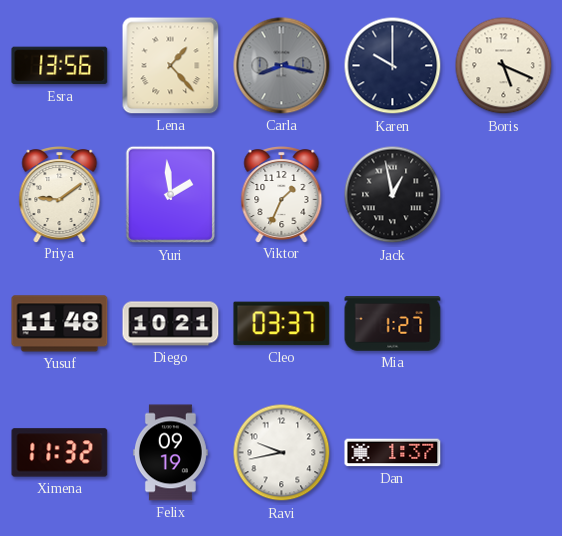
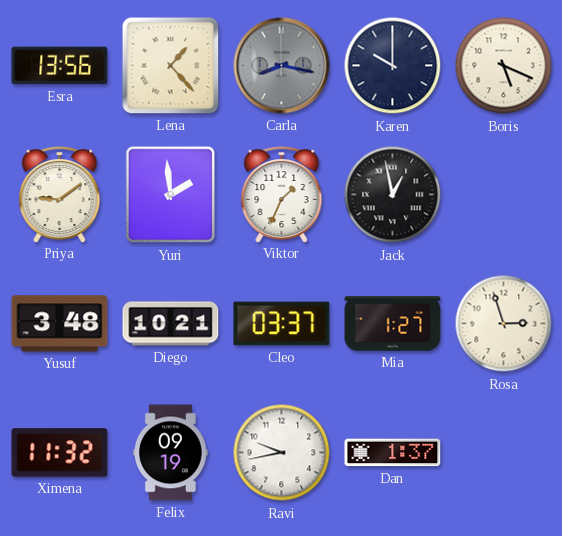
Yusuf: 11:48 -> 3:48 (60, 324)
Rosa: none -> 2:57 (504, 324)
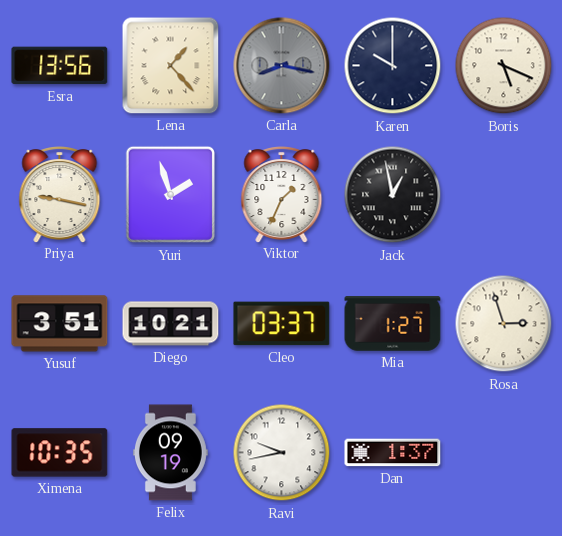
Priya: 9:09 -> 9:17 (60, 195)
Yuri: 1:59 -> 1:57 (171, 195)
Yusuf: 3:48 -> 3:51 (60, 324)
Ximena: 11:32 -> 10:35 (60, 453)
